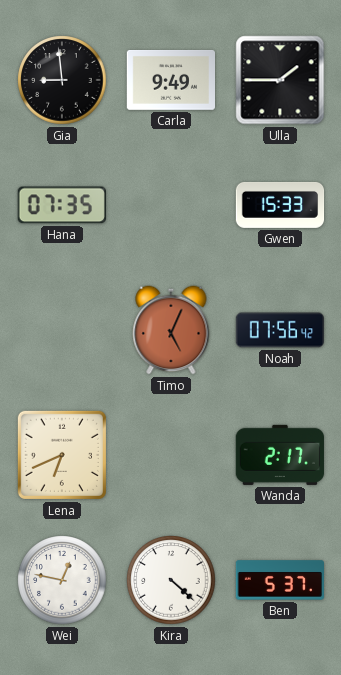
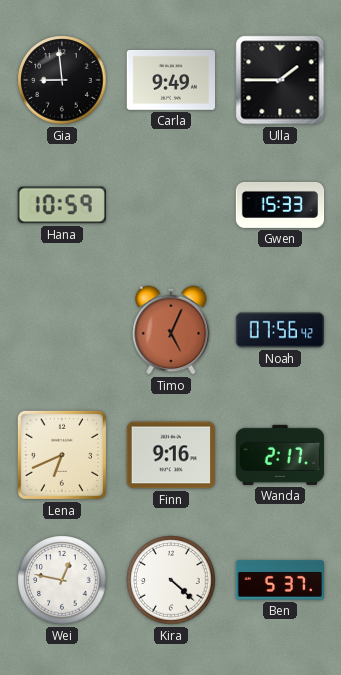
Hana: 07:35 -> 10:59 (62, 205)
Finn: none -> 9:16 (170, 455)
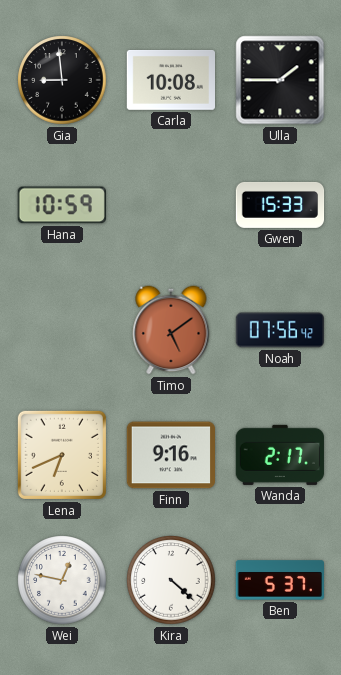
Carla: 9:49 -> 10:08 (170, 80)
Timo: 5:04 -> 5:09 (171, 330)
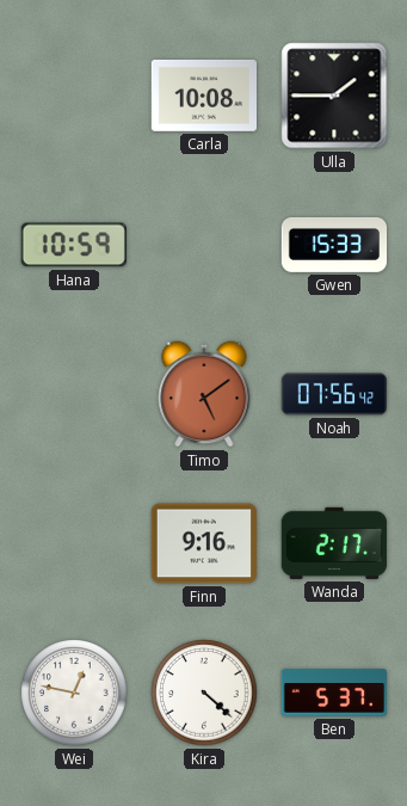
Gia: 8:59 -> none (62, 80)
Lena: 6:41 -> none (62, 455)
